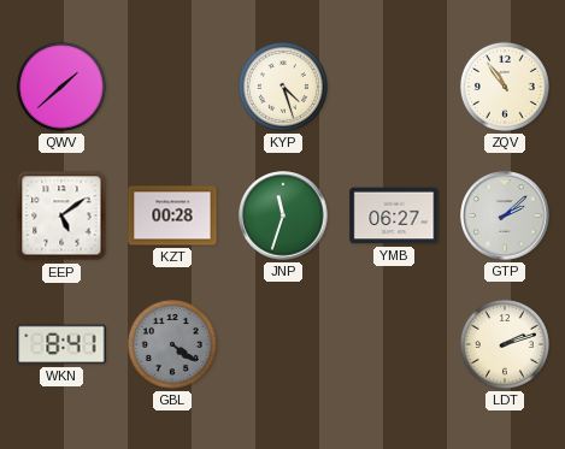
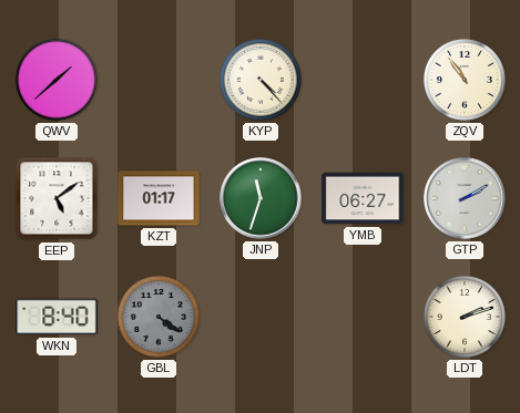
KYP: 4:27 -> 4:23 (261, 80)
KZT: 00:28 -> 01:17 (159, 198)
GTP: 2:08 -> 2:10 (465, 198)
WKN: 8:41 -> 8:40 (57, 317)
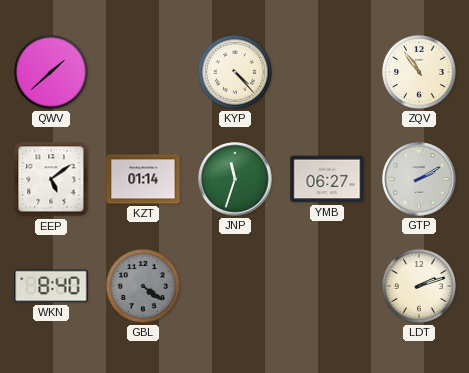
KZT: 01:17 -> 01:14 (143, 179)
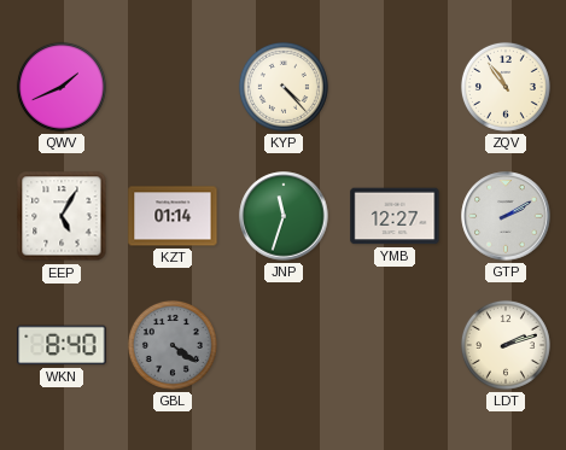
QWV: 1:38 -> 1:41 (62, 87)
EEP: 5:09 -> 5:05 (62, 216)
YMB: 06:27 -> 12:27 (395, 216)
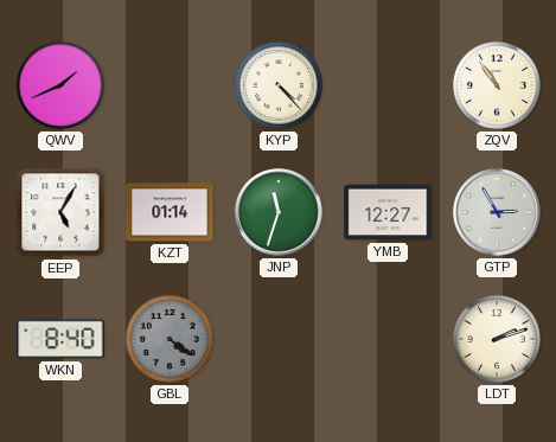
GTP: 2:10 -> 2:55 (497, 212)
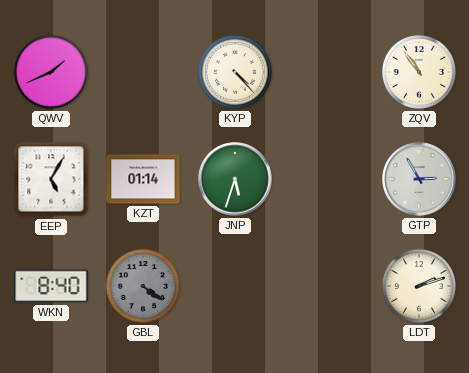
JNP: 11:33 -> 5:33 (235, 179)
YMB: 12:27 -> none (388, 212)
